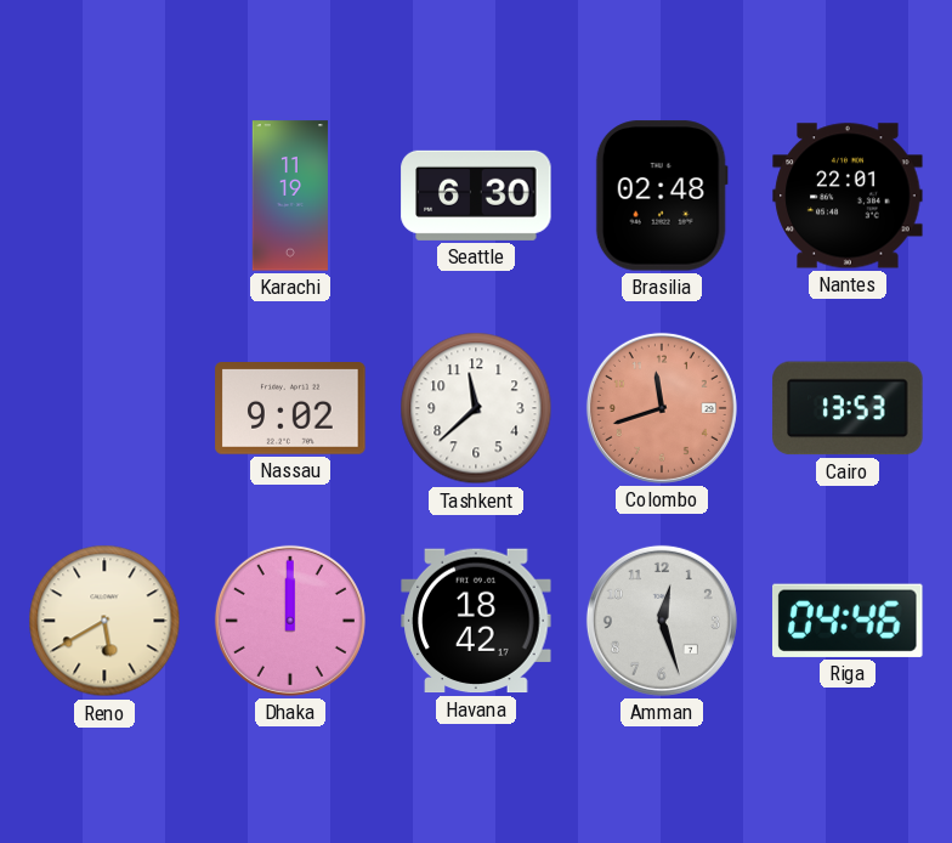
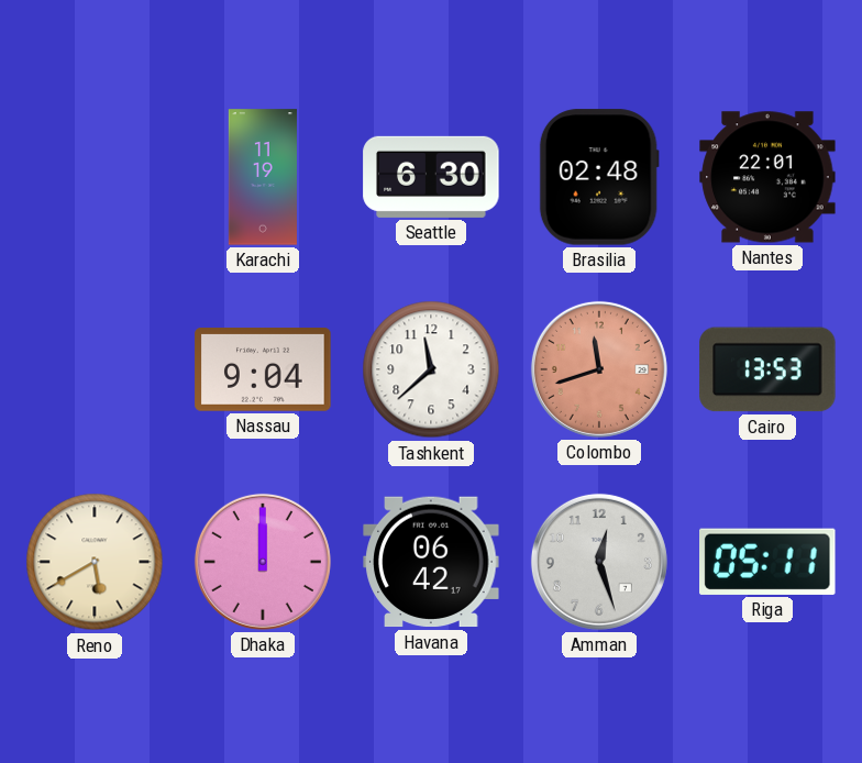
Nassau: 9:02 -> 9:04 (263, 371)
Havana: 18:42 -> 06:42 (431, 562)
Riga: 04:46 -> 05:11 (769, 562)
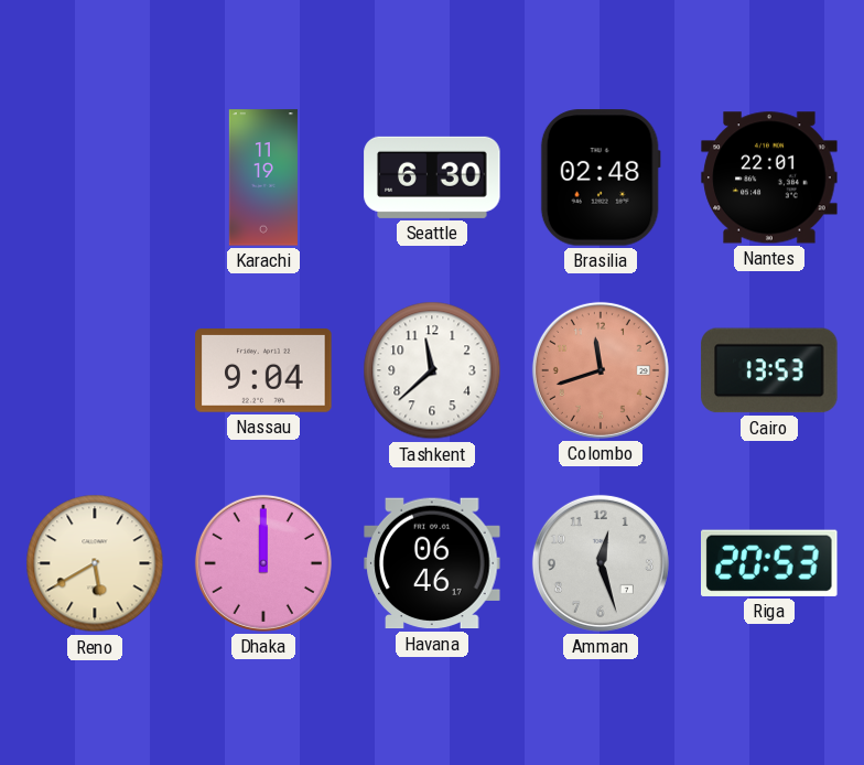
Havana: 06:42 -> 06:46 (432, 563)
Riga: 05:11 -> 20:53 (770, 563)
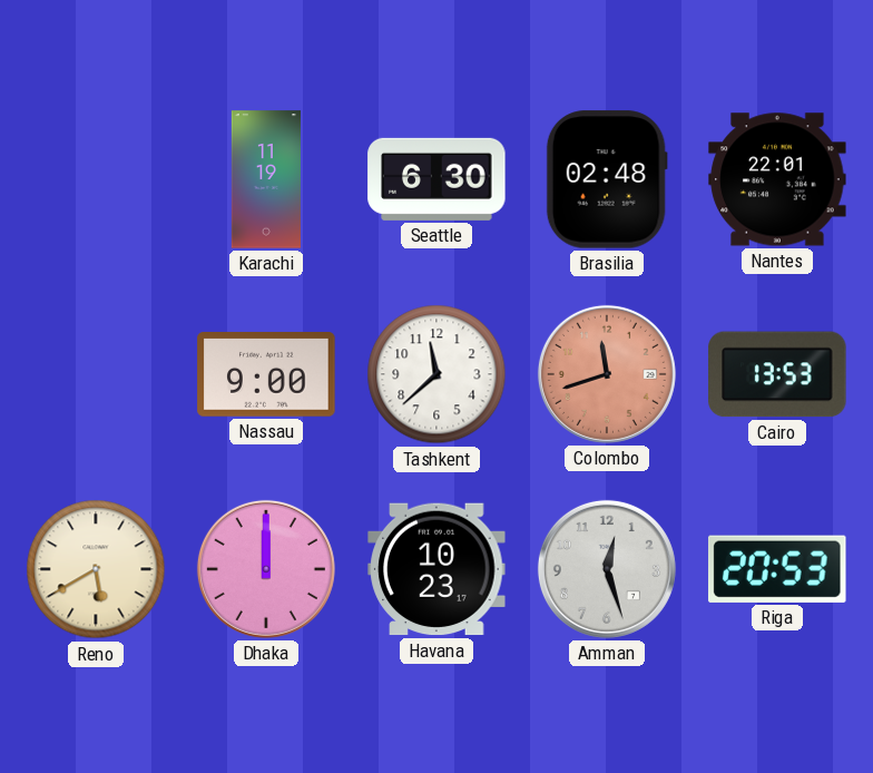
Nassau: 9:04 -> 9:00 (266, 375)
Havana: 06:46 -> 10:23 (436, 569)
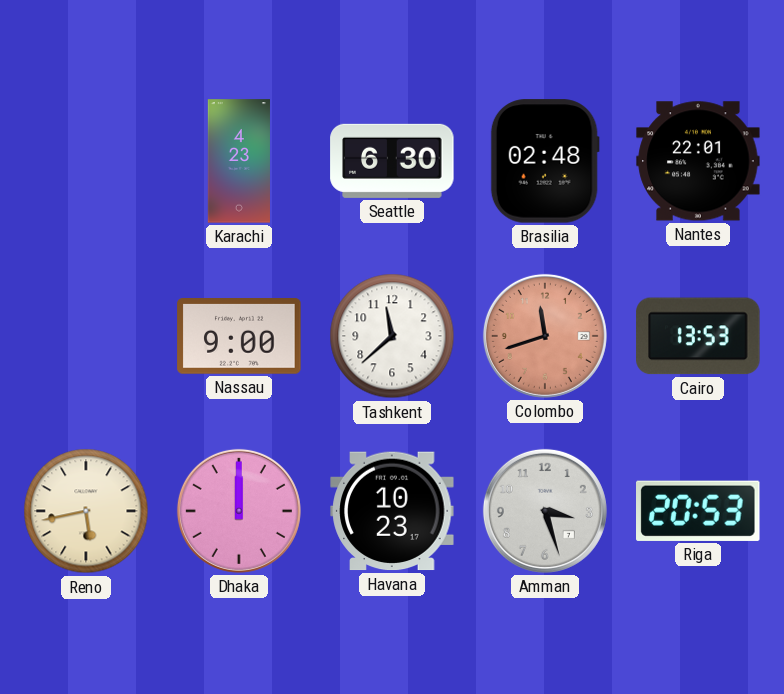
Karachi: 11:19 -> 4:23 (239, 161)
Reno: 5:40 -> 5:43 (86, 511)
Amman: 12:27 -> 3:27 (545, 511)
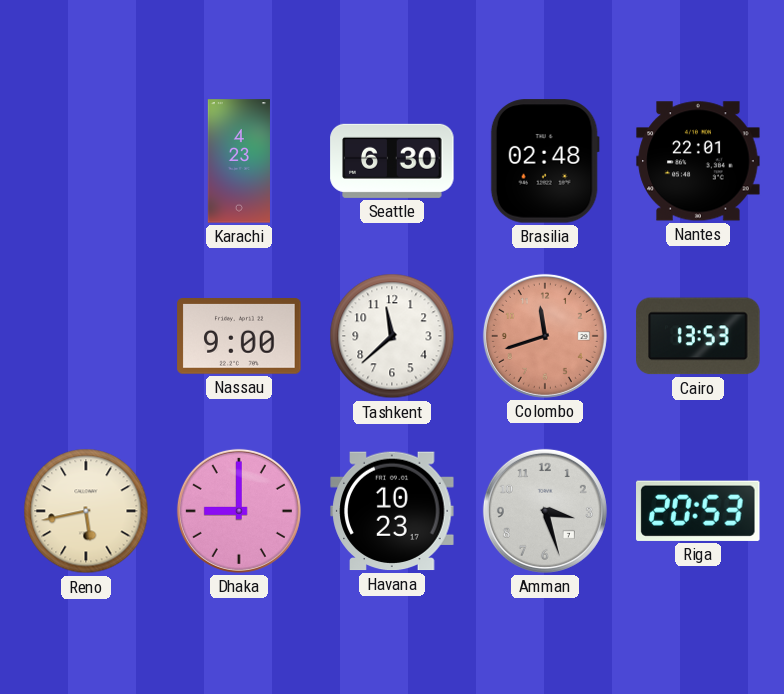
Dhaka: 12:00 -> 9:00 (239, 511)
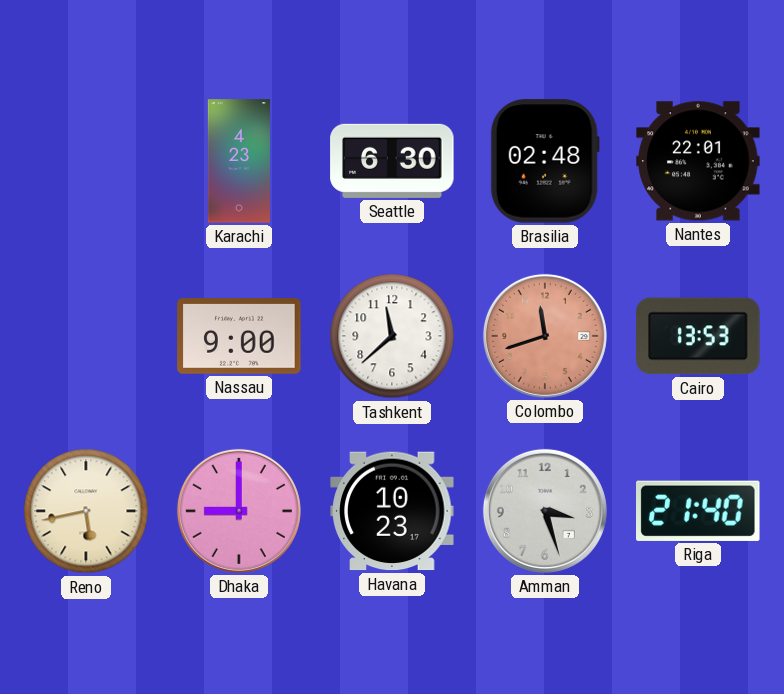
Riga: 20:53 -> 21:40 (699, 511)
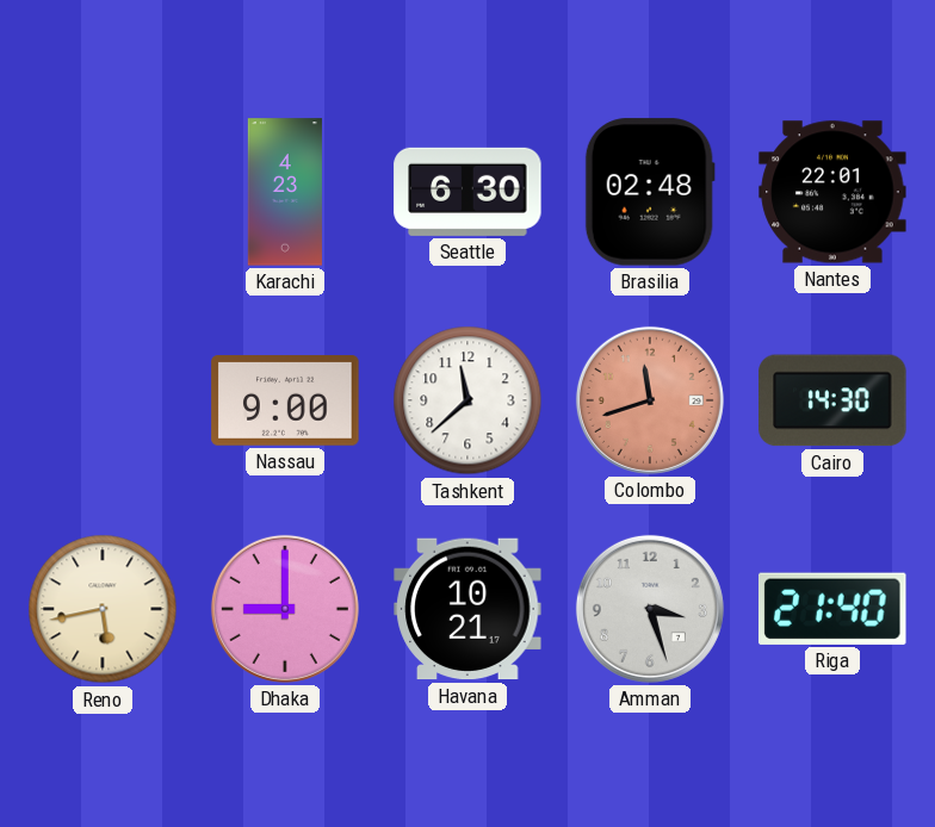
Cairo: 13:53 -> 14:30 (832, 400)
Havana: 10:23 -> 10:21 (467, 609)
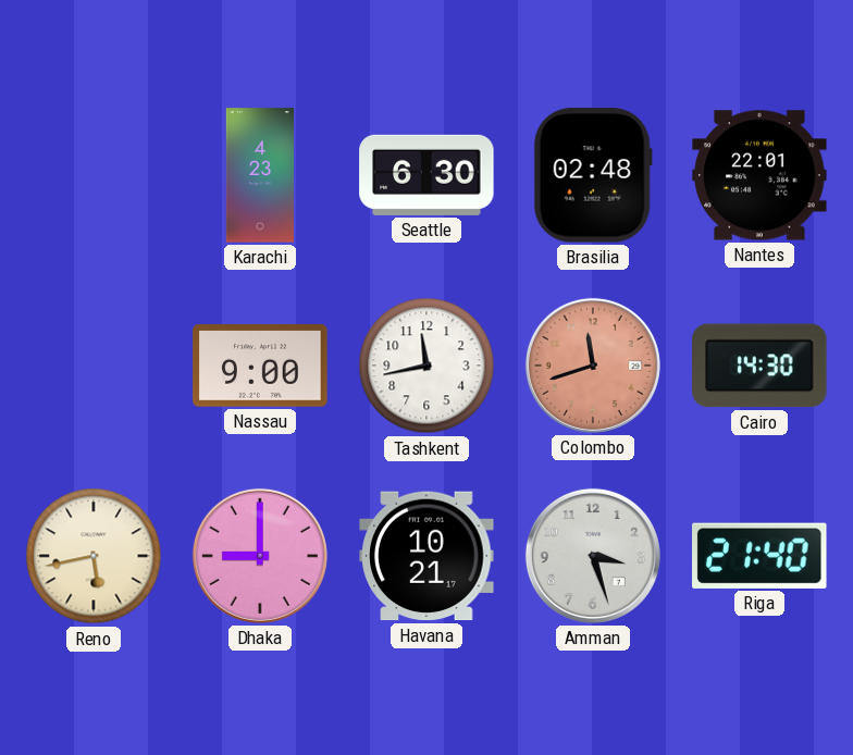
Tashkent: 11:38 -> 11:43 (426, 366)
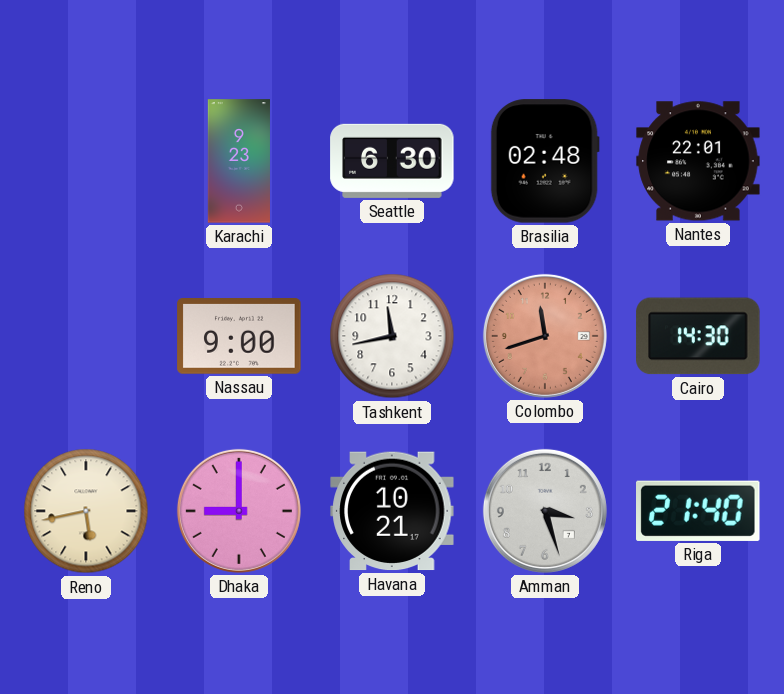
Karachi: 4:23 -> 9:23 (239, 161)
